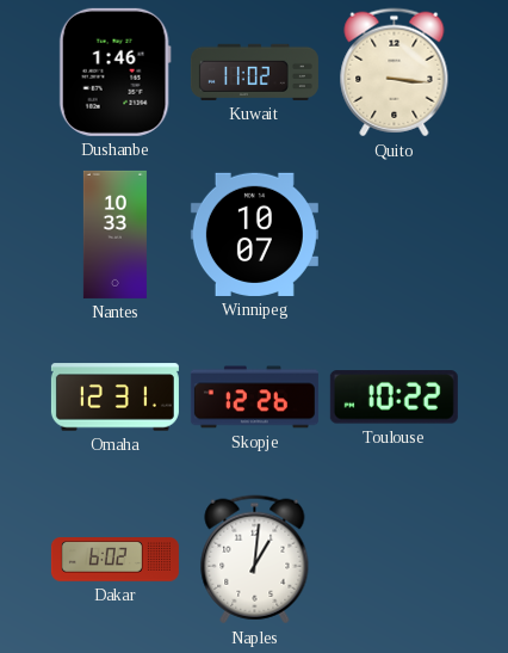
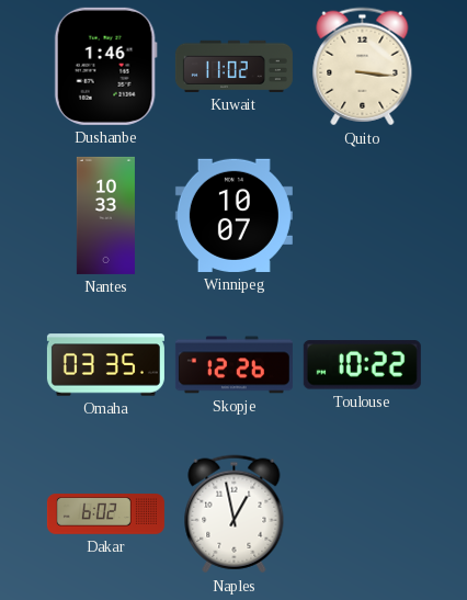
Omaha: 12:31 -> 03:35 (105, 365)
Naples: 1:01 -> 12:58 (235, 514)
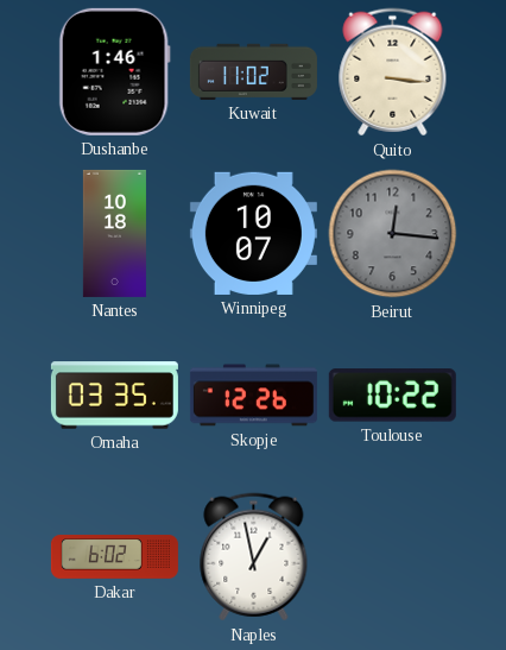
Nantes: 10:33 -> 10:18 (114, 233)
Beirut: none -> 12:16 (393, 234)
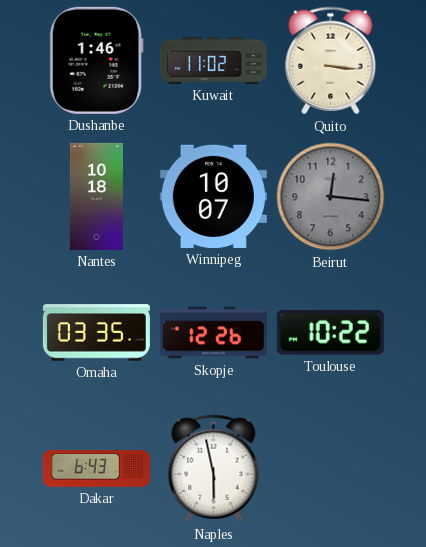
Dakar: 6:02 -> 6:43 (96, 469)
Naples: 12:58 -> 5:58 (214, 469)
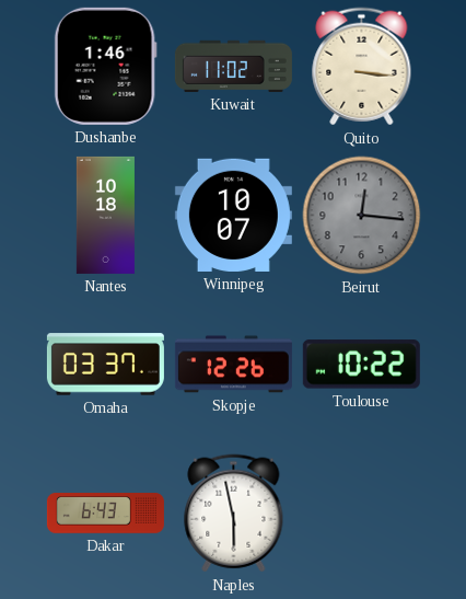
Omaha: 03:35 -> 03:37 (105, 365)
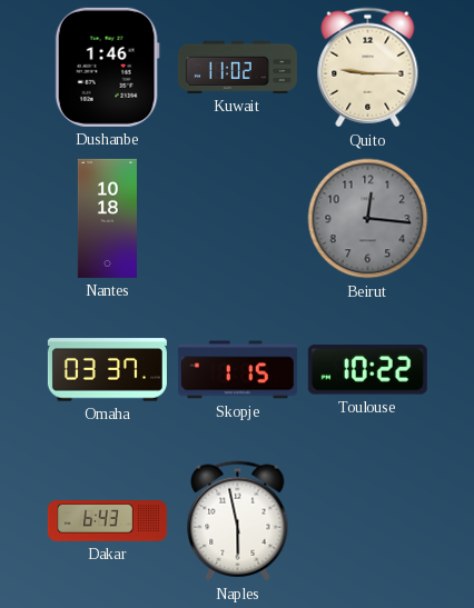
Quito: 3:16 -> 9:15 (368, 68)
Winnipeg: 10:07 -> none (233, 215)
Skopje: 12:26 -> 1:15 (237, 370)
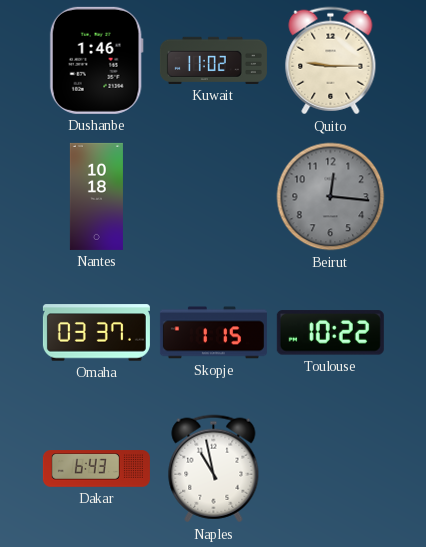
Naples: 5:58 -> 10:58 (214, 469)
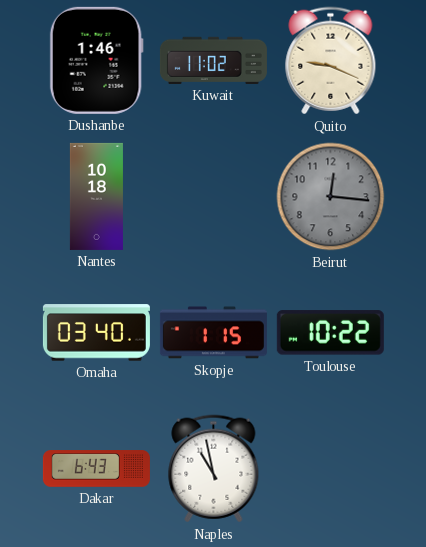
Quito: 9:15 -> 9:19 (331, 61)
Omaha: 03:37 -> 03:40 (96, 333)
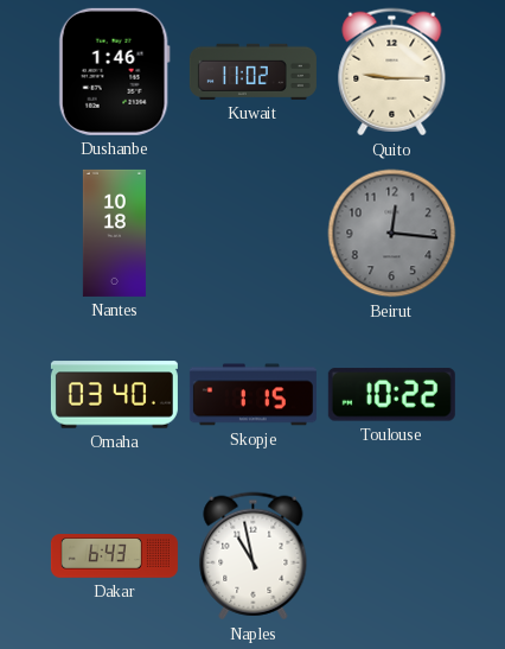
Quito: 9:19 -> 9:15 (392, 72)
